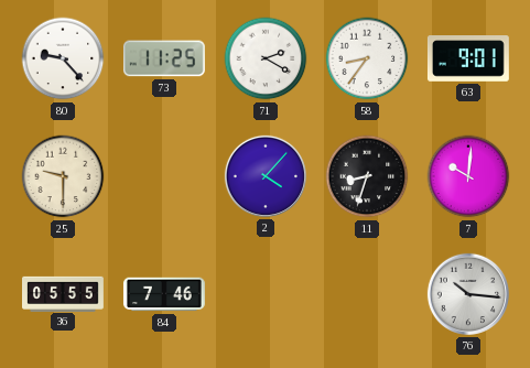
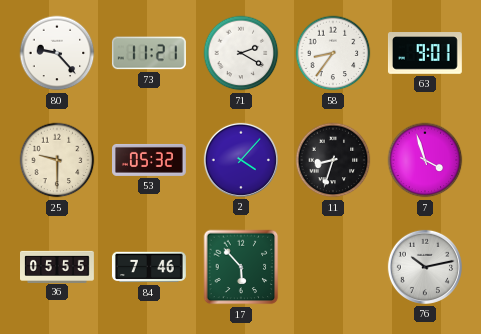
73: 11:25 -> 11:21 (149, 53)
53: none -> 05:32 (150, 160)
7: 10:01 -> 3:57 (425, 160)
17: none -> 5:53 (241, 267)
76: 10:16 -> 10:13 (425, 267)
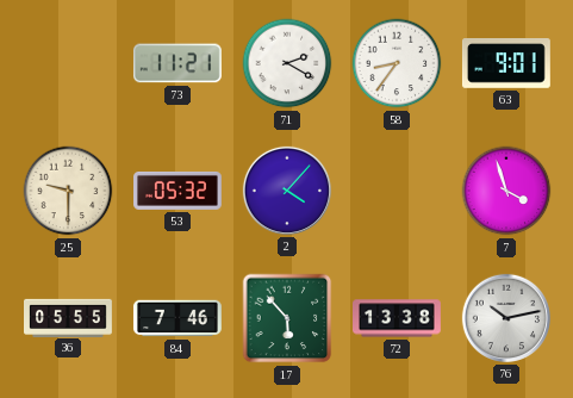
80: 9:23 -> none (57, 53)
11: 8:33 -> none (333, 160)
72: none -> 13:38 (398, 318)
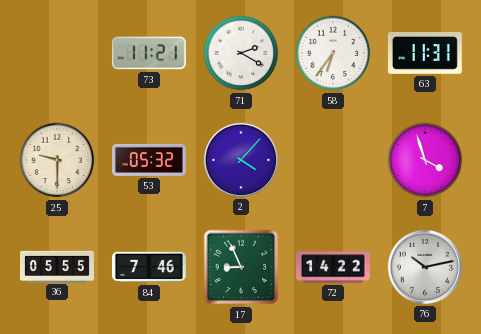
58: 8:36 -> 6:36 (333, 53)
63: 9:01 -> 11:31 (425, 53)
17: 5:53 -> 8:56 (241, 267)
72: 13:38 -> 14:22 (334, 267)
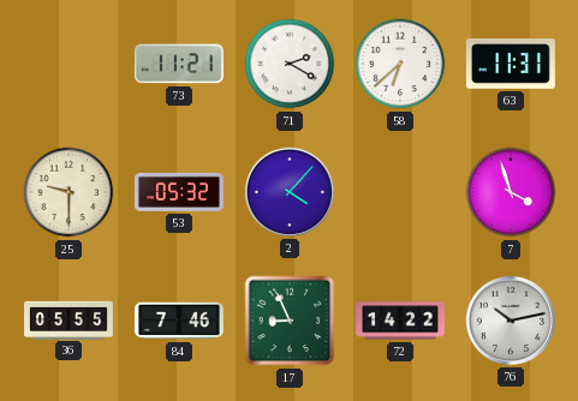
58: 6:36 -> 6:38 (400, 64)
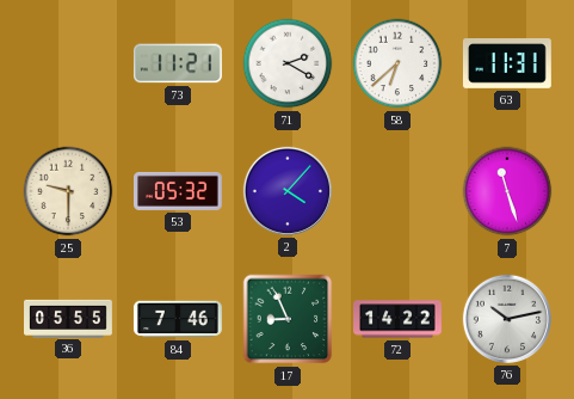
7: 3:57 -> 11:27 (507, 191)
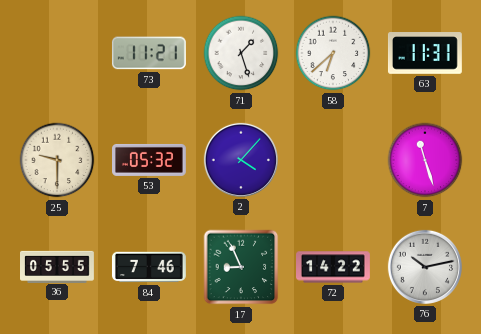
71: 2:20 -> 1:27 (241, 53)
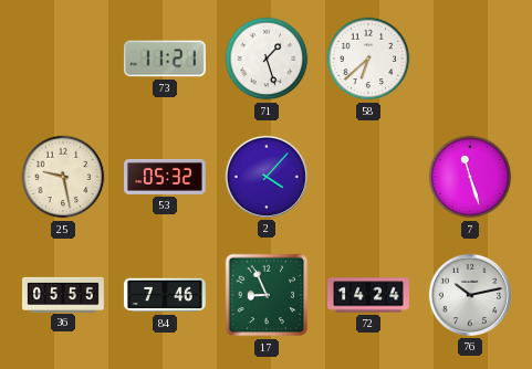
63: 11:31 -> none (425, 53)
25: 9:30 -> 9:28 (63, 177)
72: 14:22 -> 14:24 (369, 295)
